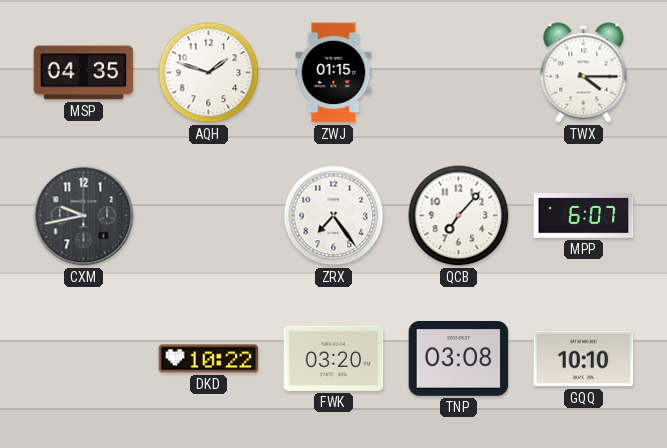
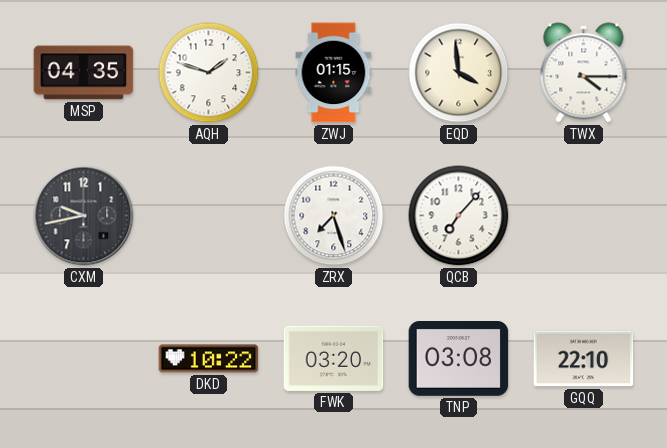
EQD: none -> 3:59 (459, 73)
ZRX: 7:24 -> 7:27 (334, 216)
MPP: 6:07 -> none (584, 216)
GQQ: 10:10 -> 22:10 (584, 359)
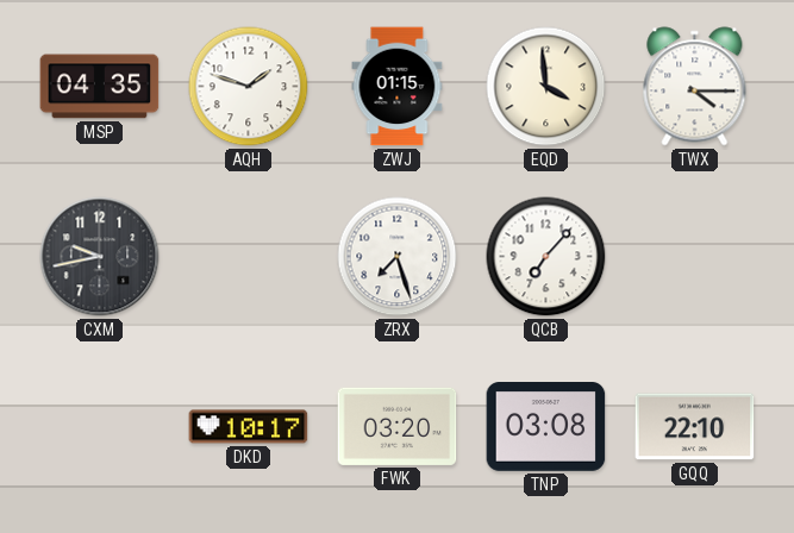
DKD: 10:22 -> 10:17 (249, 427)
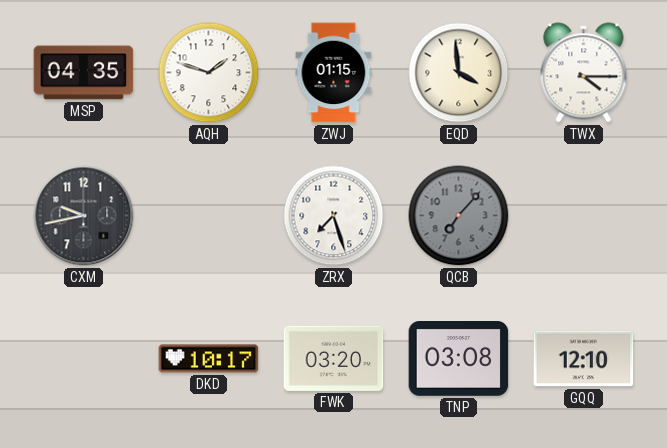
QCB dial: white -> grey (459, 216)
GQQ: 22:10 -> 12:10 (584, 359)
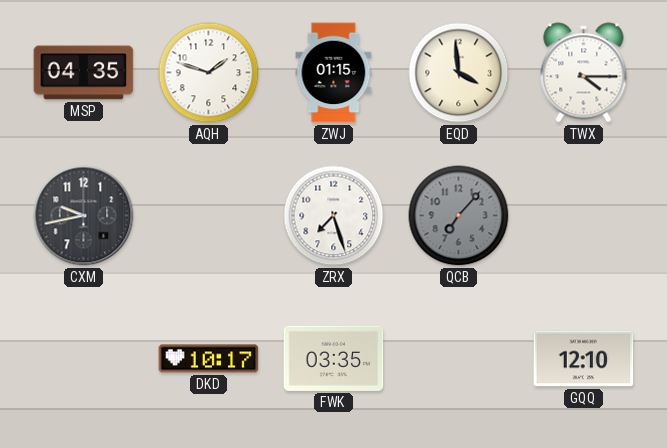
FWK: 03:20 -> 03:35 (334, 358)
TNP: 03:08 -> none (459, 359)
